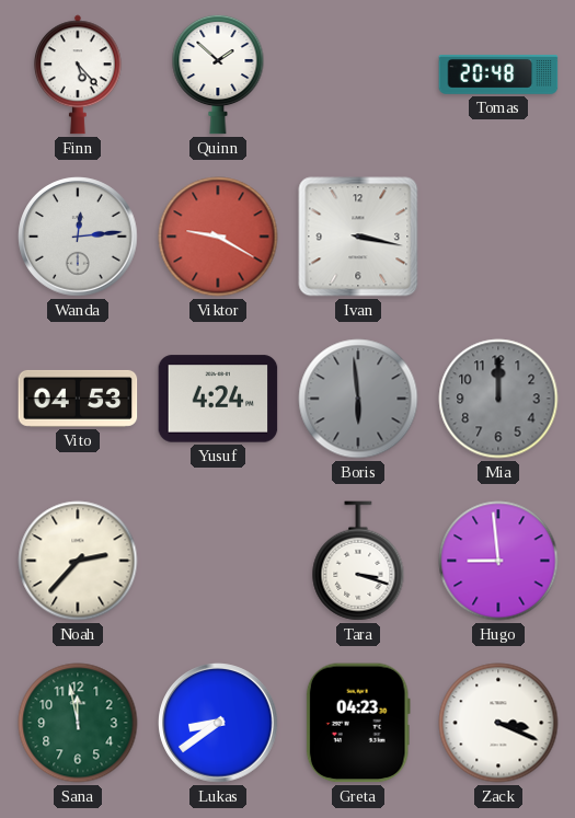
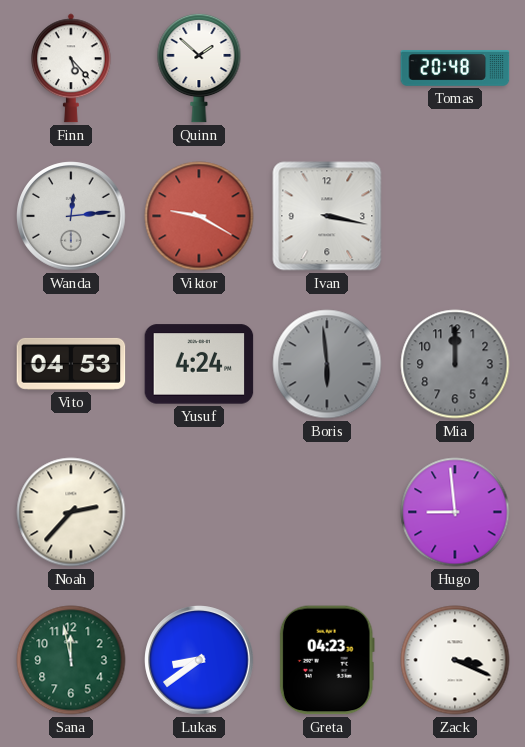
Tara: 3:18 -> none (358, 561)
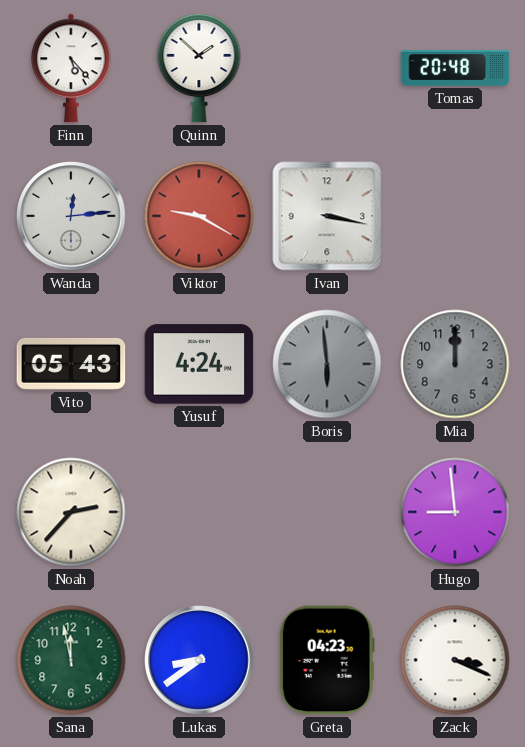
Vito: 04:53 -> 05:43 (71, 364)
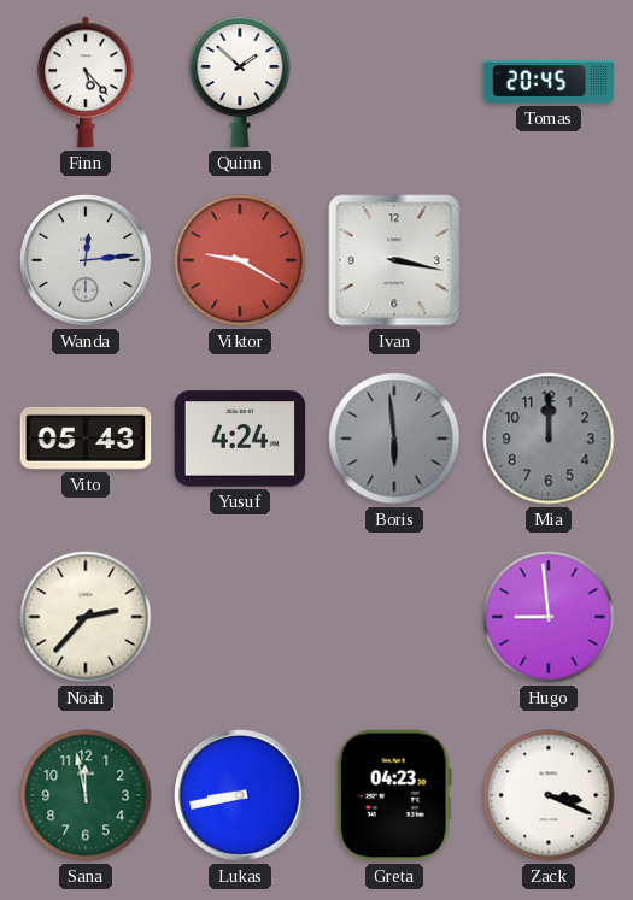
Tomas: 20:48 -> 20:45 (549, 83)
Lukas: 8:39 -> 8:43 (240, 795)
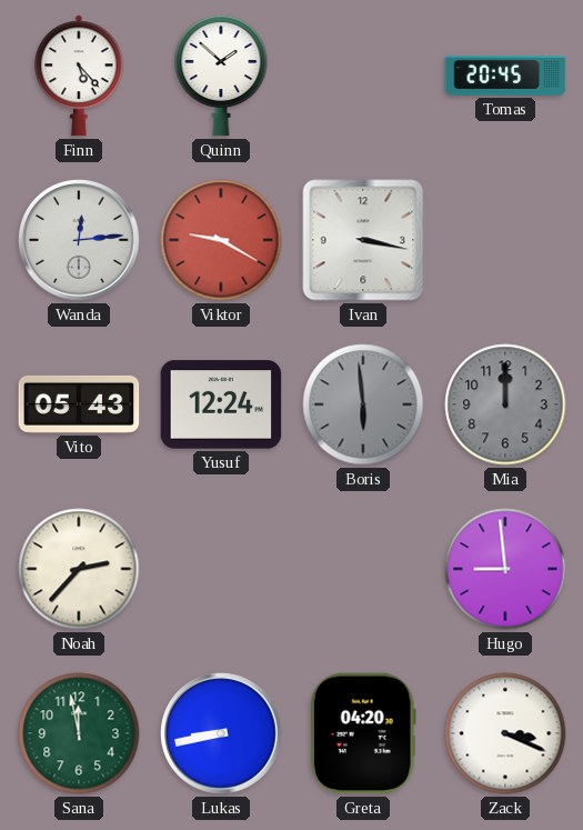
Yusuf: 4:24 -> 12:24 (221, 404)
Greta: 04:23 -> 04:20 (363, 733)
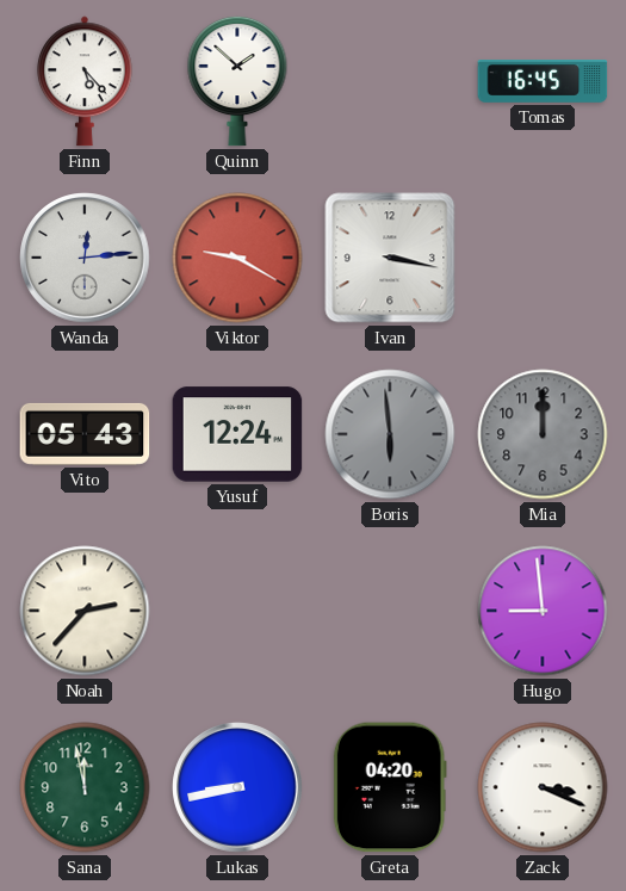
Tomas: 20:45 -> 16:45 (543, 82)
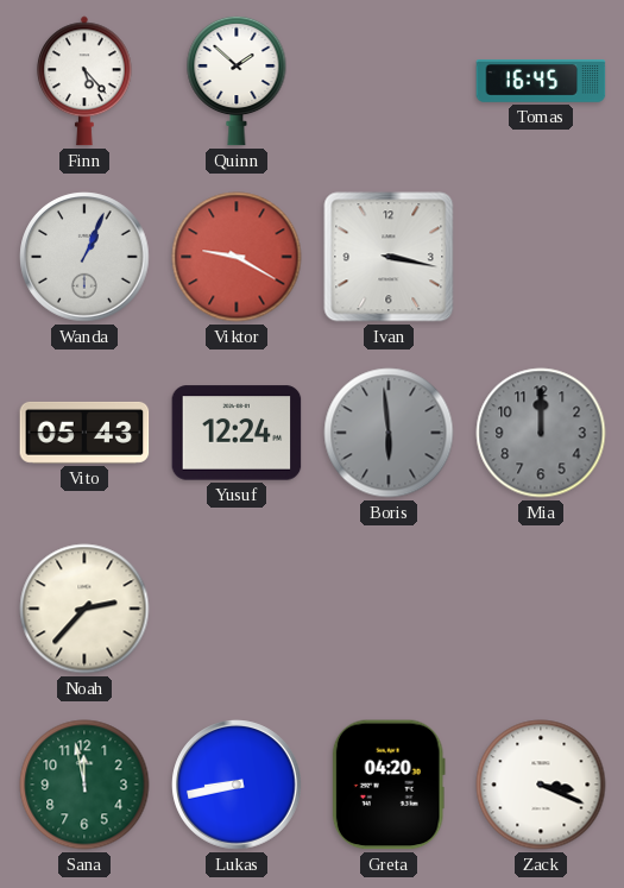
Wanda: 12:14 -> 1:04 (84, 257)
Hugo: 8:59 -> none (543, 611)
